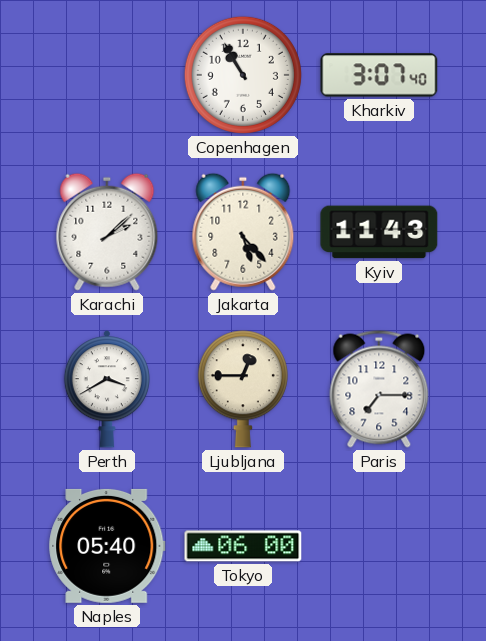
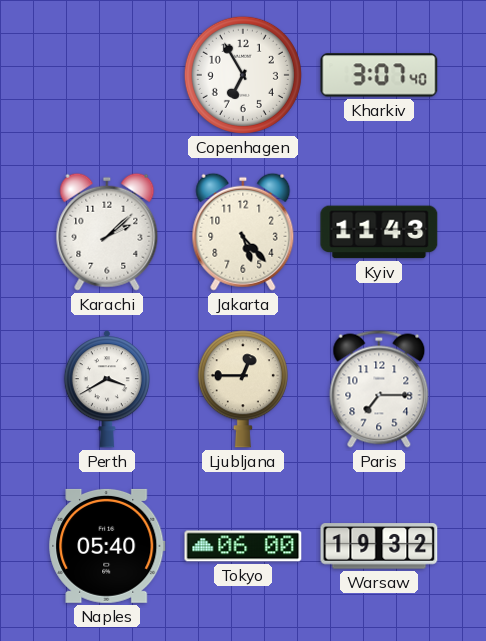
Copenhagen: 10:55 -> 6:55 (243, 75)
Warsaw: none -> 19:32 (379, 546)
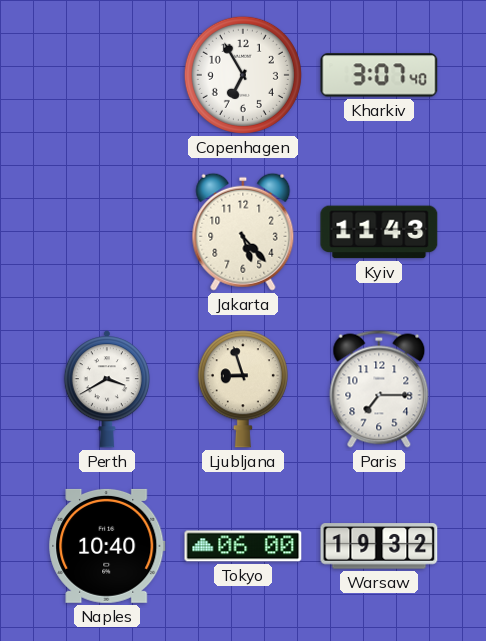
Karachi: 2:08 -> none (107, 232)
Ljubljana: 12:45 -> 8:57 (243, 389)
Naples: 05:40 -> 10:40 (107, 546)
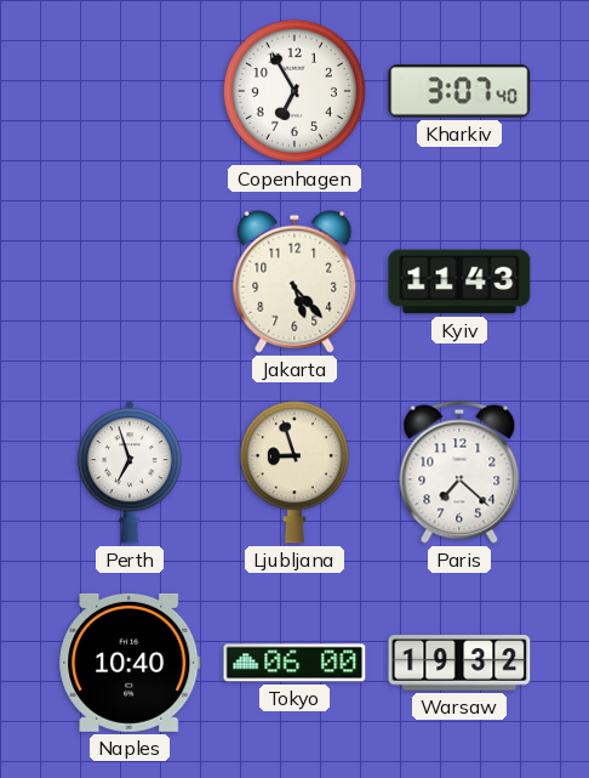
Perth: 3:40 -> 6:57 (130, 472)
Paris: 7:15 -> 7:22 (459, 472)
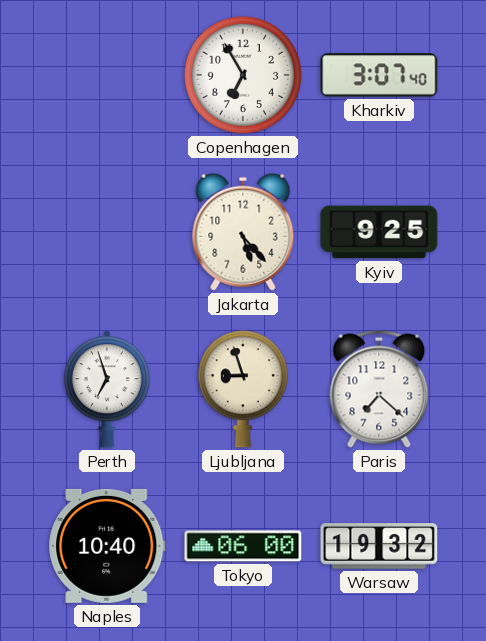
Kyiv: 11:43 -> 9:25 (379, 232)
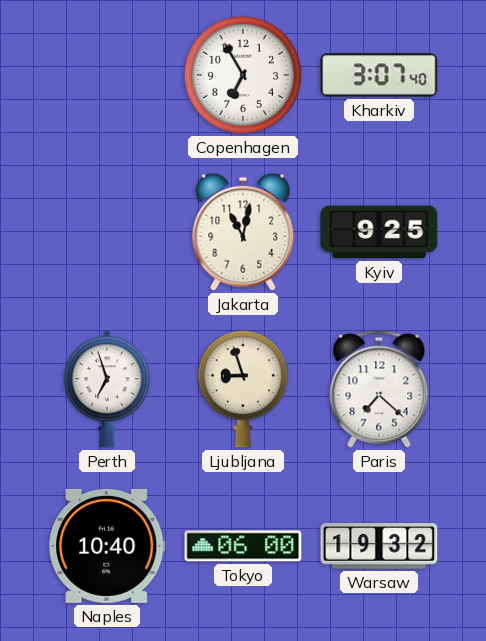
Jakarta: 5:23 -> 11:02 (243, 232)
